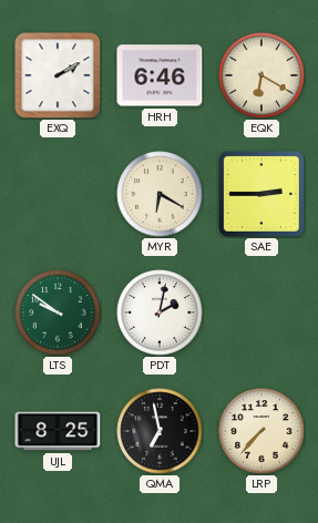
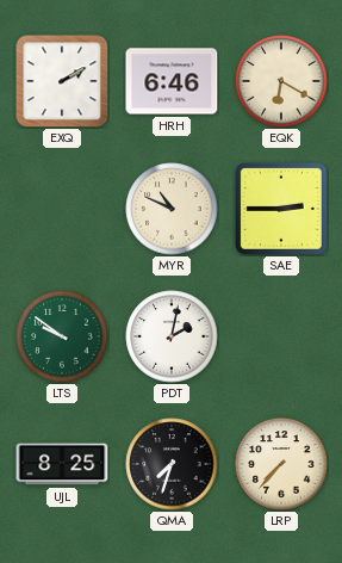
MYR: 6:20 -> 10:49 (172, 209)
QMA: 6:58 -> 7:33 (172, 464)
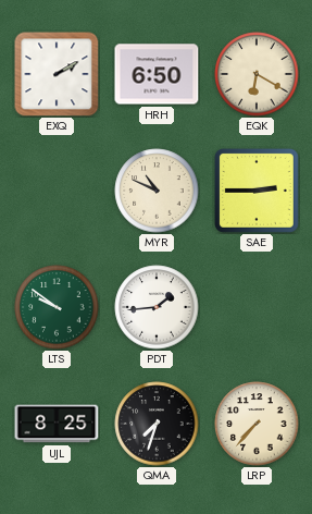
HRH: 6:46 -> 6:50 (157, 74)
PDT: 2:02 -> 1:44 (157, 307)
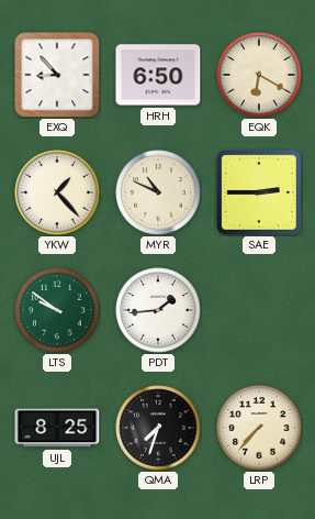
EXQ: 2:10 -> 8:53 (57, 75)
YKW: none -> 1:23 (57, 192)
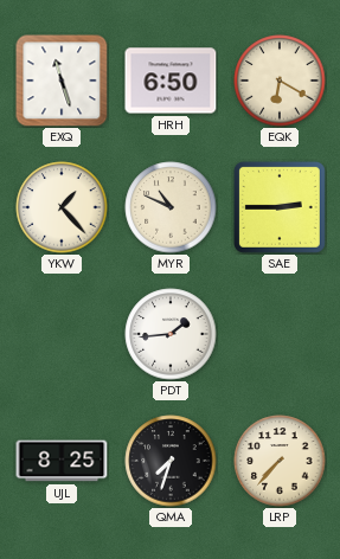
EXQ: 8:53 -> 11:27 (62, 81)
LTS: 9:51 -> none (57, 310)
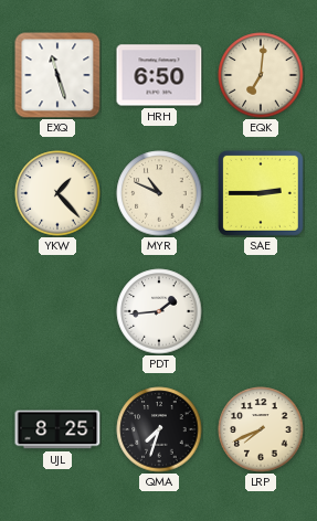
EQK: 6:20 -> 7:01 (261, 75)
LRP: 7:37 -> 7:41 (261, 429)
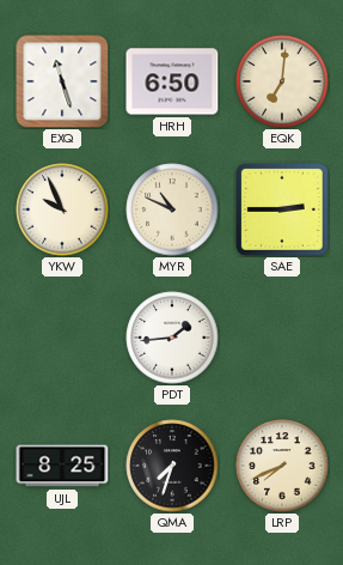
YKW: 1:23 -> 9:56 (62, 209)
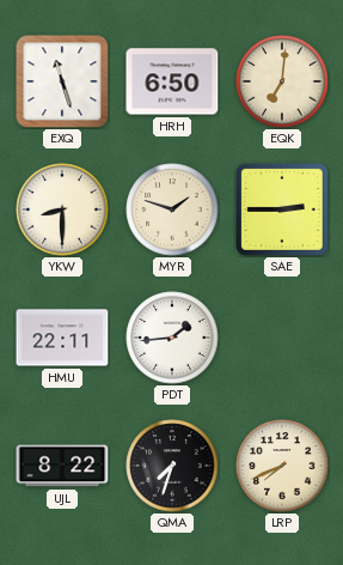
YKW: 9:56 -> 8:30 (62, 209)
MYR: 10:49 -> 1:48 (172, 209)
HMU: none -> 22:11 (62, 338)
UJL: 8:25 -> 8:22 (62, 466)
